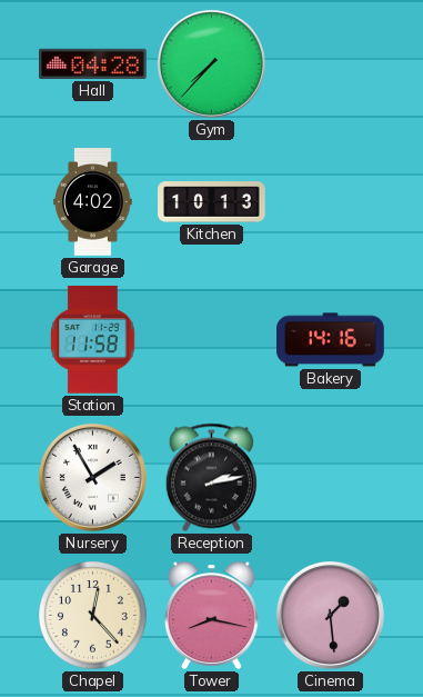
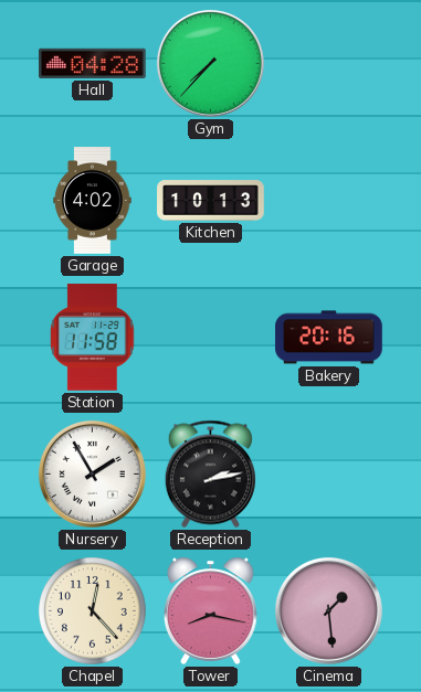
Bakery: 14:16 -> 20:16 (329, 338)
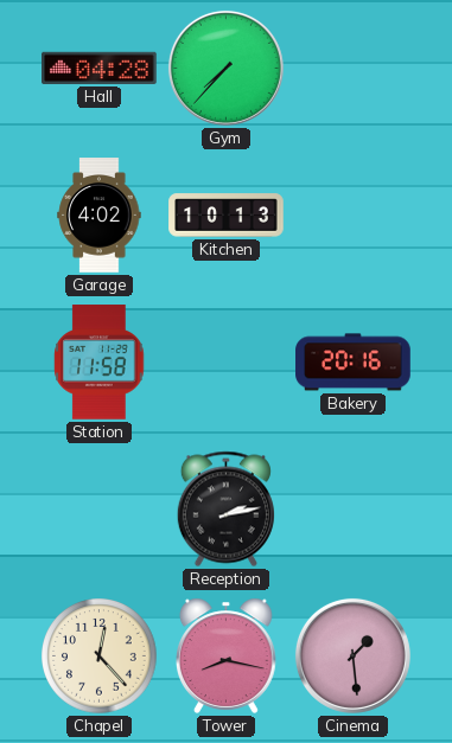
Nursery: 1:55 -> none (92, 473)
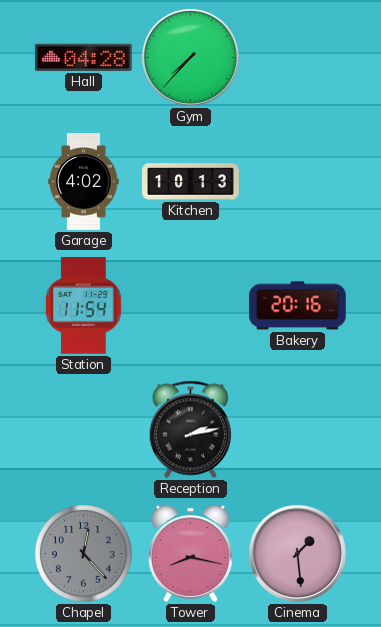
Station: 11:58 -> 11:54 (84, 306)
Chapel dial: cream -> grey (84, 554)
